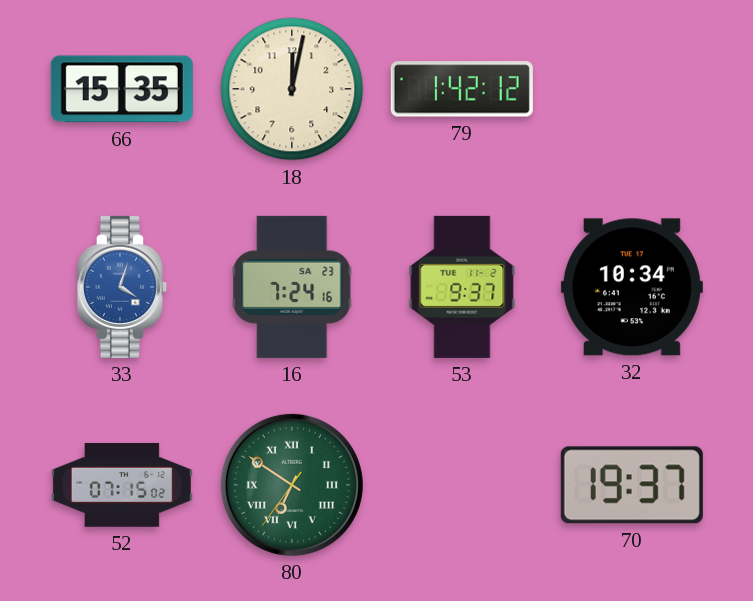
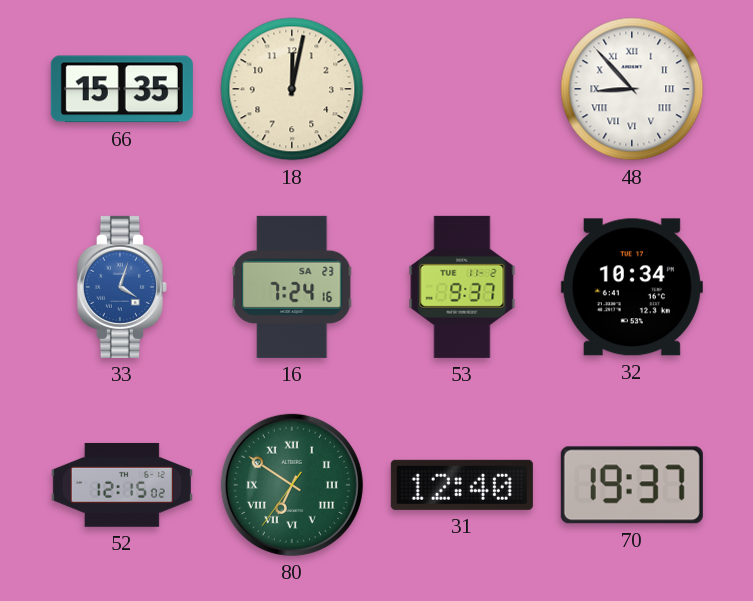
79: 1:42 -> none (462, 89)
48: none -> 8:53 (632, 89)
52: 07:15 -> 12:15 (122, 485)
31: none -> 12:40 (462, 485)
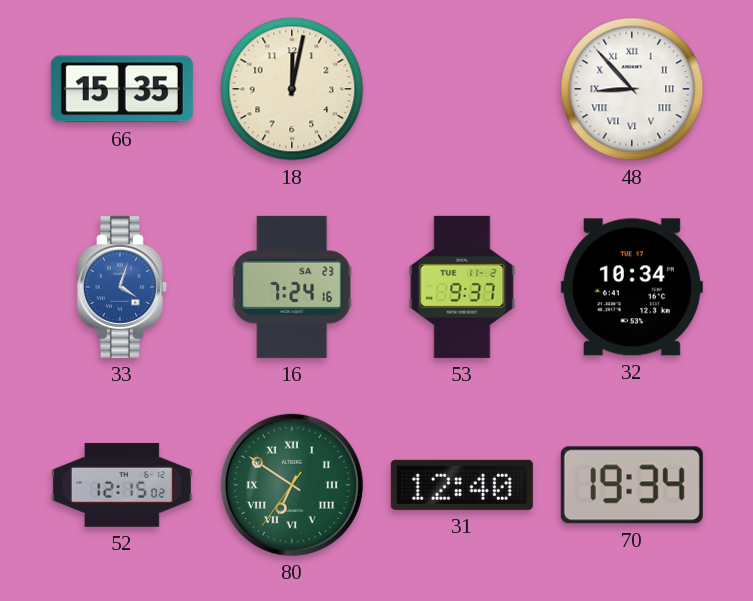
70: 19:37 -> 19:34 (632, 485)
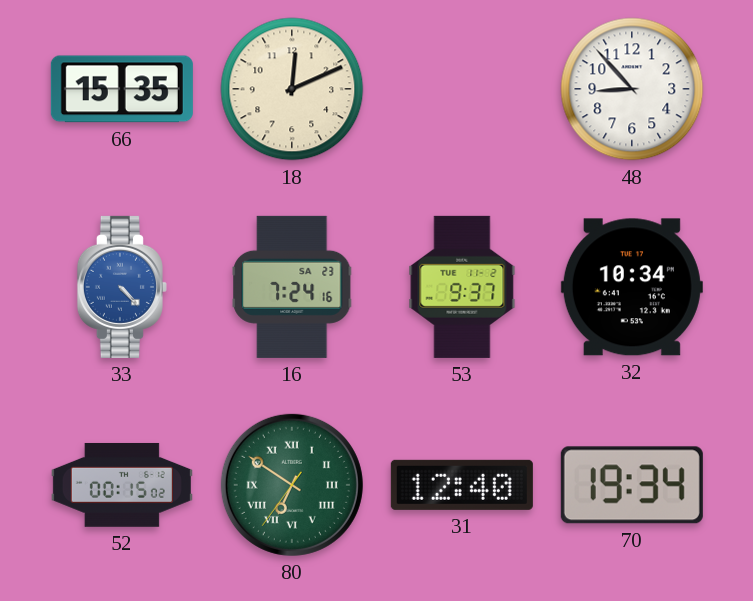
18: 12:02 -> 12:11 (292, 89)
48 numerals: Roman -> Arabic (632, 89)
33: 4:03 -> 4:23 (122, 287)
52: 12:15 -> 00:15 (122, 485)
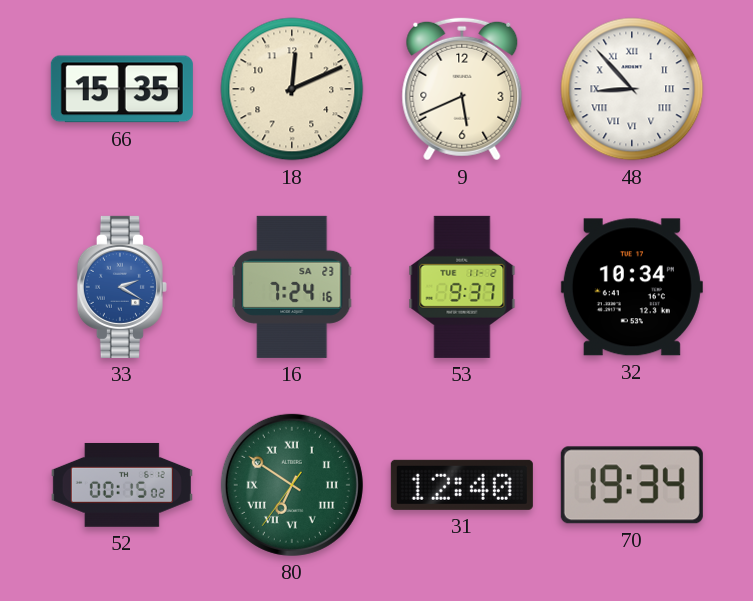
9: none -> 5:41 (462, 89)
48 numerals: Arabic -> Roman (632, 89)
33: 4:23 -> 2:20 (122, 287)
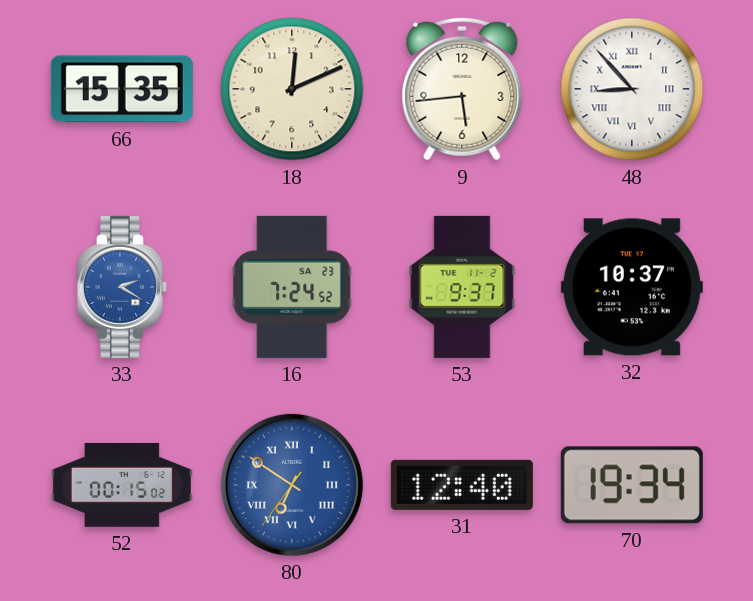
9: 5:41 -> 5:44 (462, 89)
16: 7:24:16 -> 7:24:52 (292, 287)
32: 10:34 -> 10:37 (632, 287)
80 dial: green -> blue (292, 485)
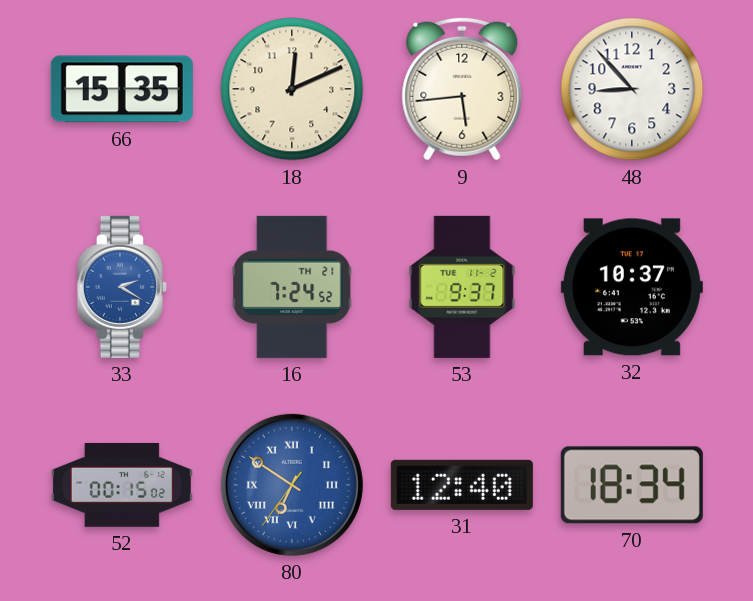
48 numerals: Roman -> Arabic (632, 89)
16 date: SA 23 -> TH 21 (292, 287)
70: 19:34 -> 18:34 (632, 485)
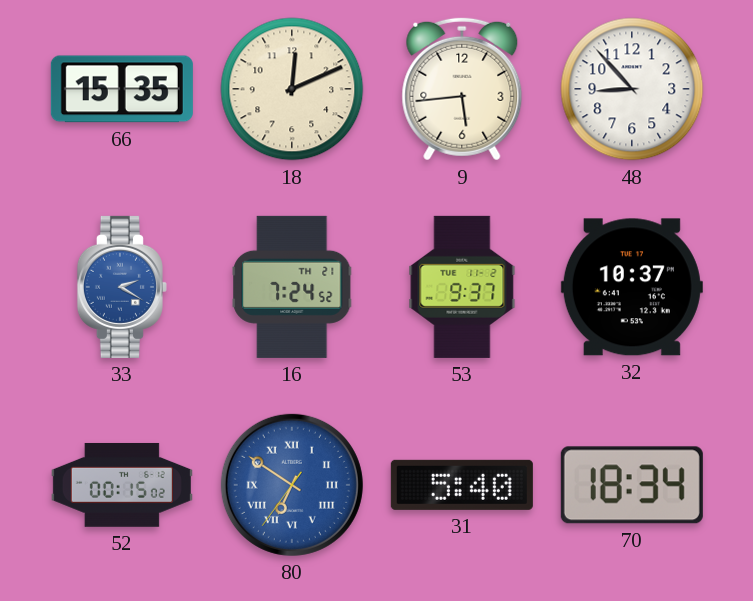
31: 12:40 -> 5:40 (462, 485)
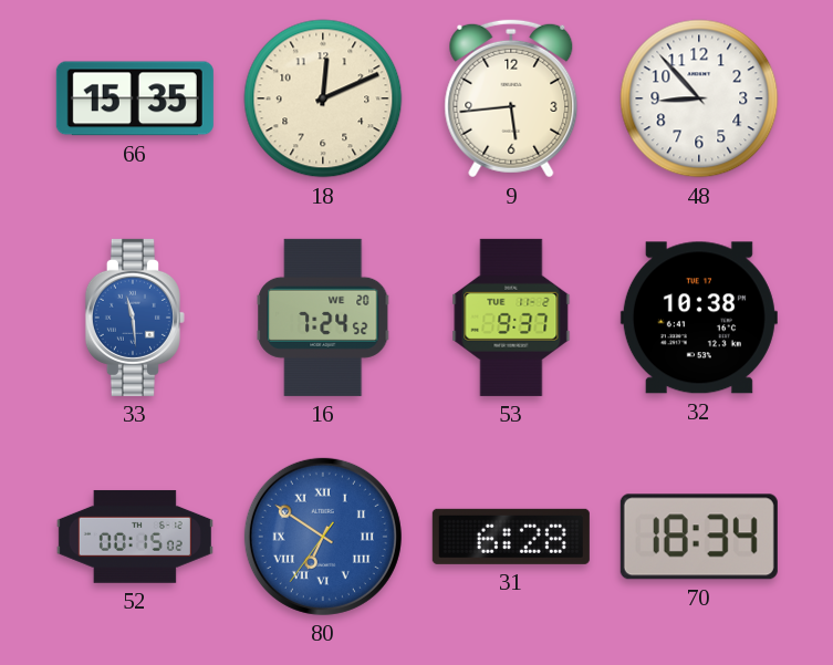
33: 2:20 -> 11:29 (135, 318)
16 date: TH 21 -> WE 20 (323, 318)
32: 10:37 -> 10:38 (699, 318)
31: 5:40 -> 6:28 (511, 537)
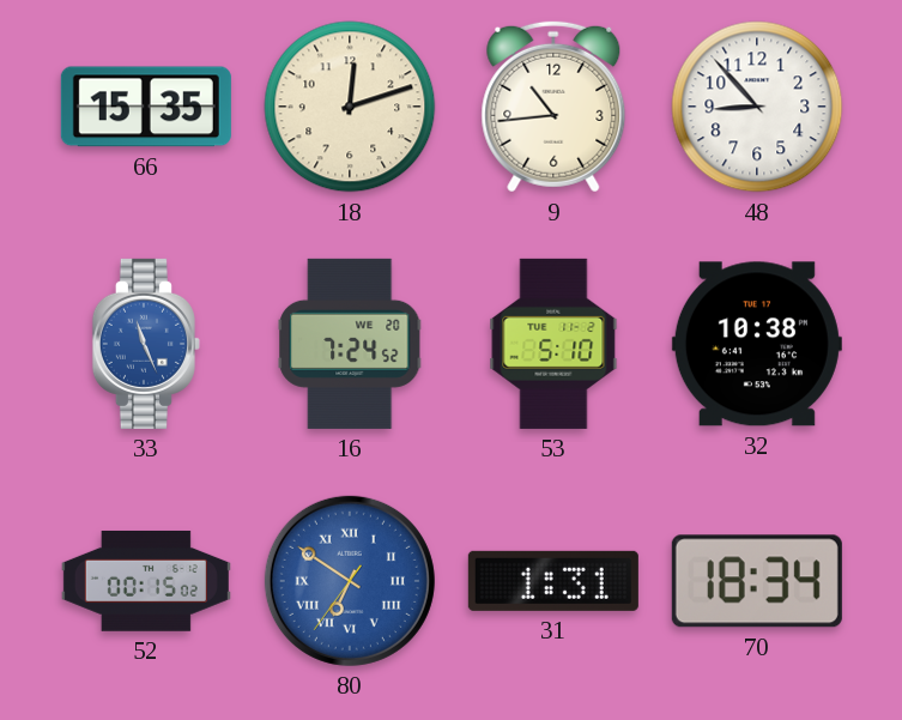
18: 12:11 -> 12:12 (350, 107)
9: 5:44 -> 10:44 (553, 107)
33: 11:29 -> 11:26 (146, 344)
53: 9:37 -> 5:10 (553, 344)
31: 6:28 -> 1:31 (553, 581)
